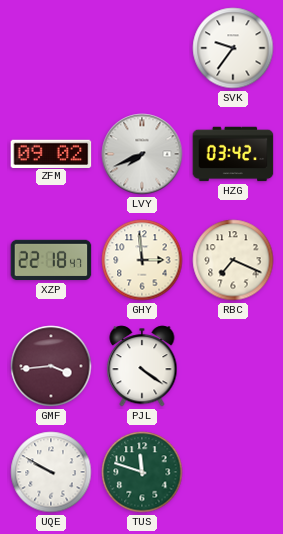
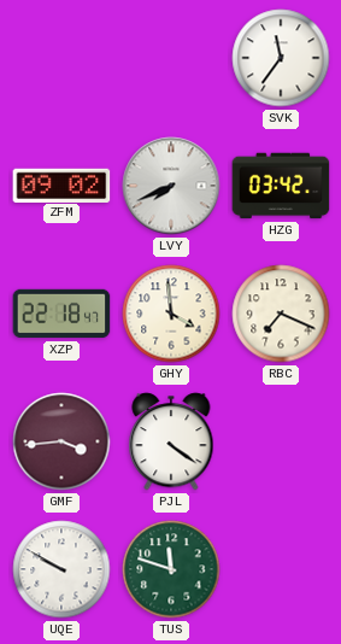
SVK: 9:36 -> 11:36 (281, 58)
GHY: 2:59 -> 3:59 (171, 314)
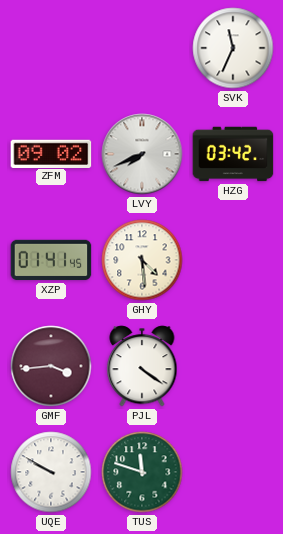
SVK: 11:36 -> 11:34 (233, 48)
XZP: 22:18 -> 01:41 (51, 260)
GHY: 3:59 -> 4:29 (142, 260)
RBC: 7:19 -> none (281, 314)
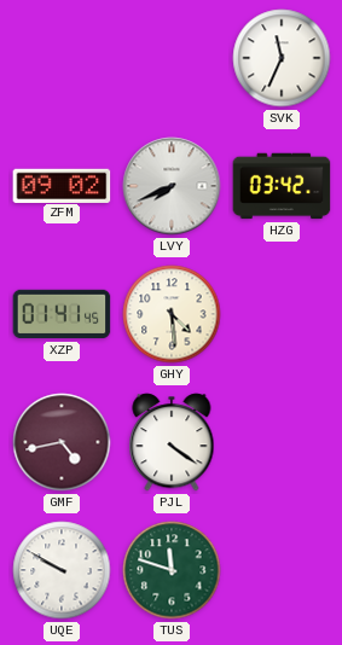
GMF: 3:44 -> 4:43 (62, 442)
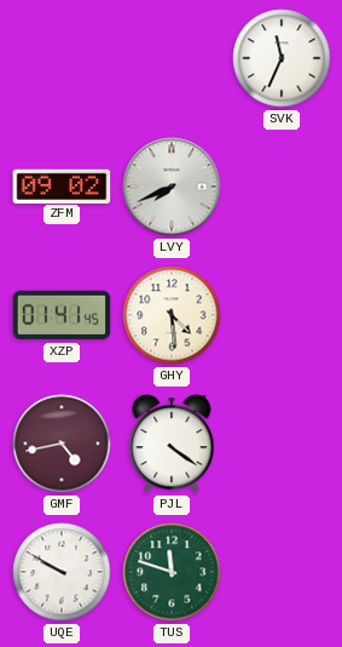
HZG: 03:42 -> none (282, 186)
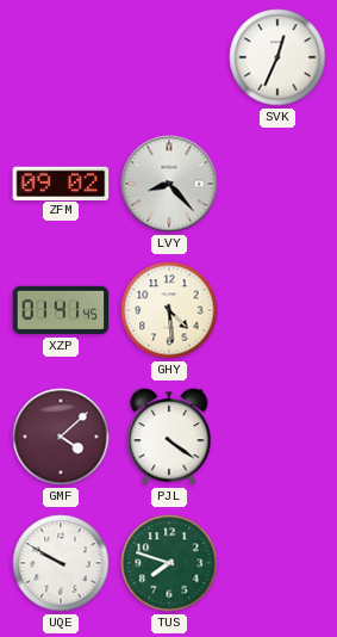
SVK: 11:34 -> 12:34 (277, 57)
LVY: 7:41 -> 8:23 (169, 184)
GMF: 4:43 -> 4:08 (61, 437)
TUS: 11:48 -> 7:48 (169, 563)
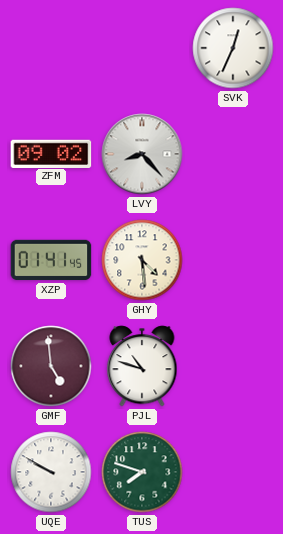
GMF: 4:08 -> 4:59 (51, 366)
PJL: 4:21 -> 10:48 (142, 366)
